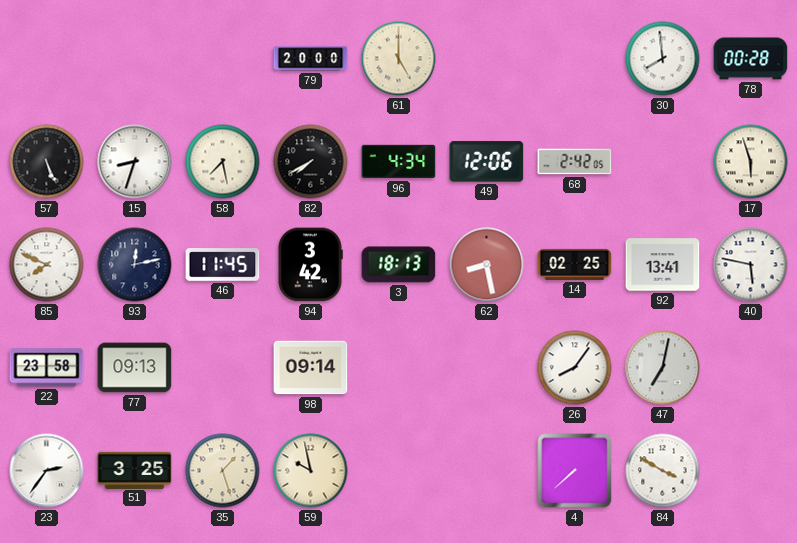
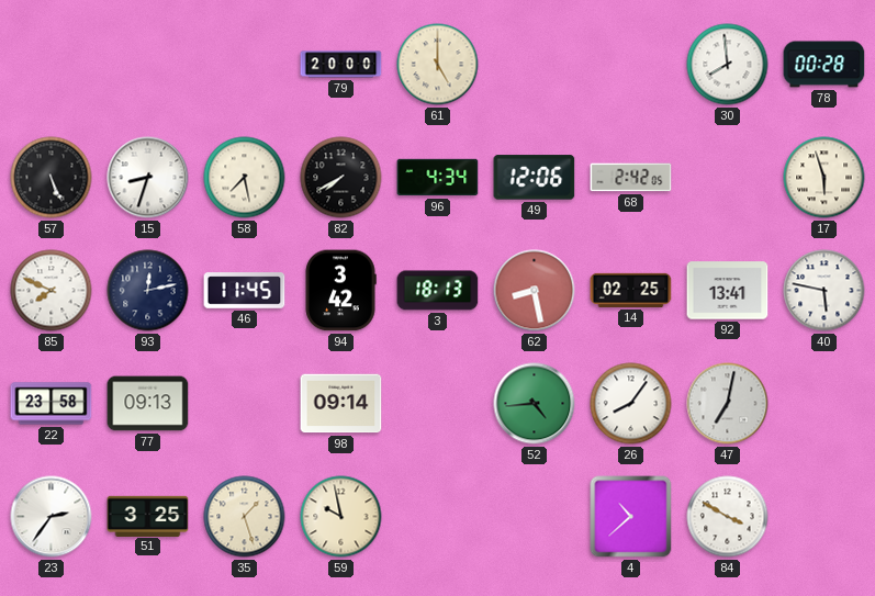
52: none -> 4:44 (535, 404)
4: 7:38 -> 10:38 (631, 517)
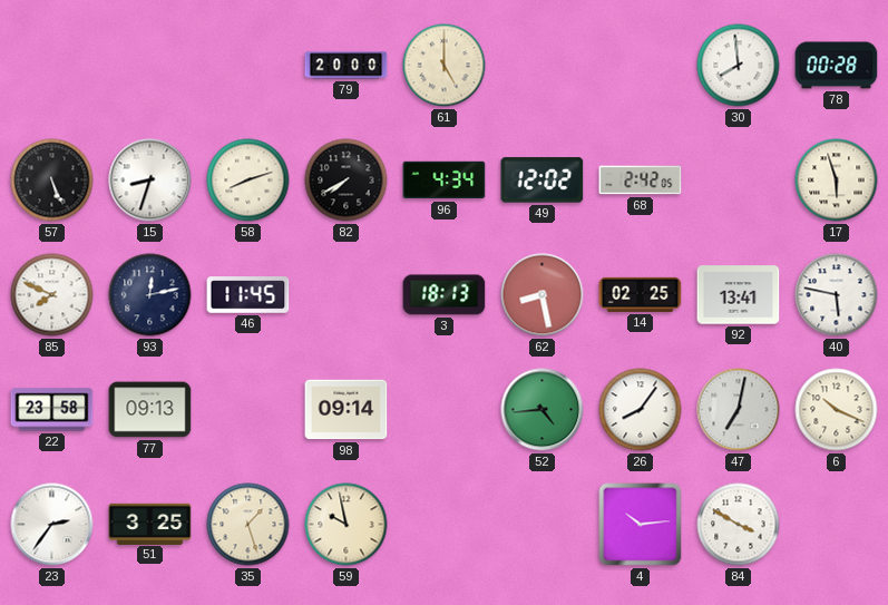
58: 7:28 -> 8:12 (248, 180)
49: 12:06 -> 12:02 (543, 180)
94: 3:42 -> none (340, 291)
6: none -> 10:19 (837, 410)
4: 10:38 -> 10:14 (641, 525)
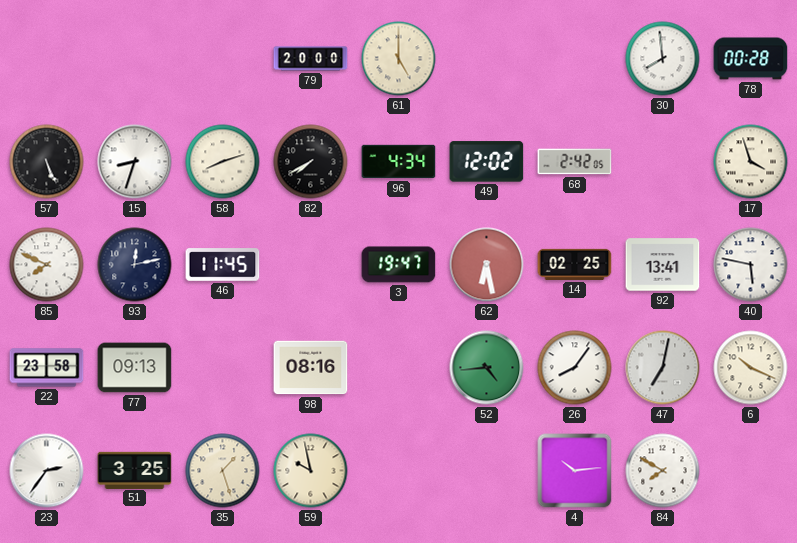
17: 5:57 -> 3:57 (751, 162)
3: 18:13 -> 19:47 (399, 265)
62: 8:28 -> 6:28 (487, 265)
98: 09:14 -> 08:16 (311, 368)
84: 3:50 -> 7:50 (663, 471)
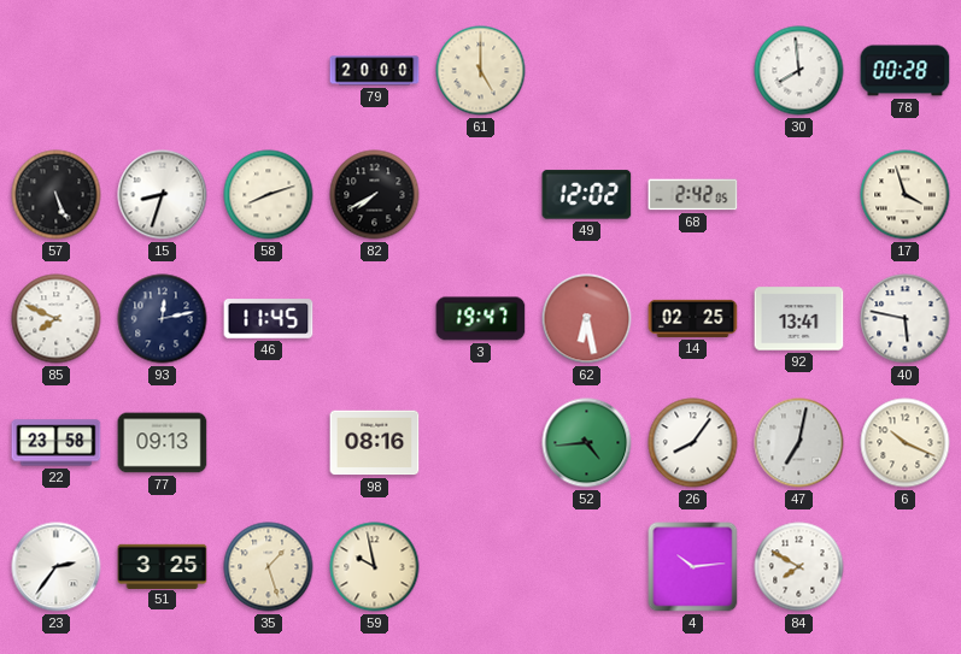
96: 4:34 -> none (399, 162)
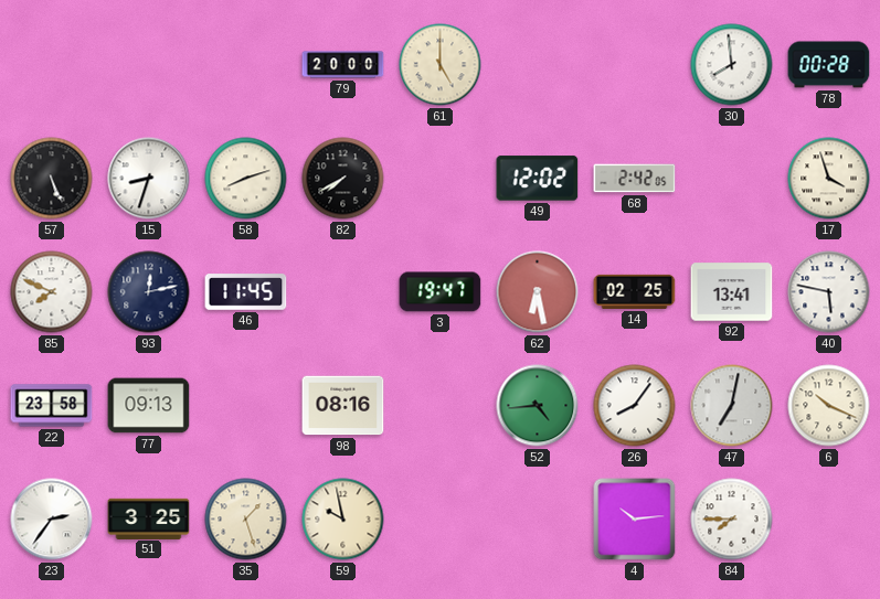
84: 7:50 -> 7:45 (732, 520)
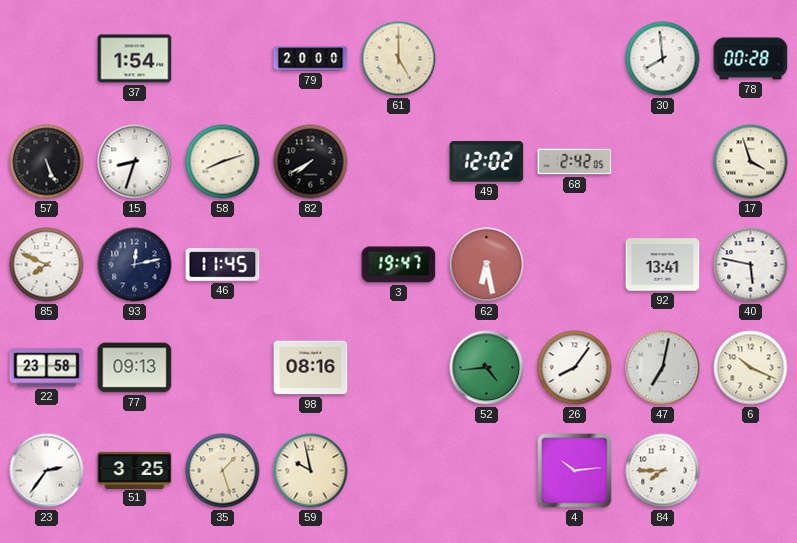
37: none -> 1:54 (135, 59)
14: 02:25 -> none (635, 291)
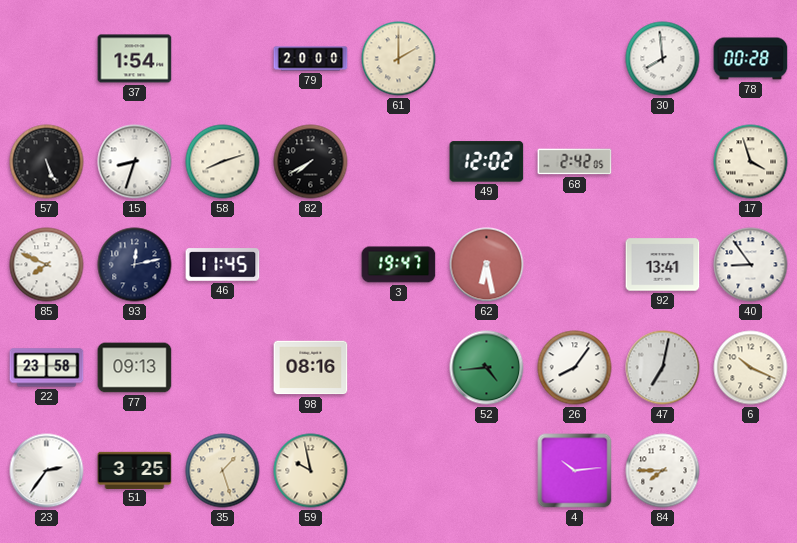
61: 5:00 -> 2:00 (399, 59)
40: 5:47 -> 8:54 (751, 265)
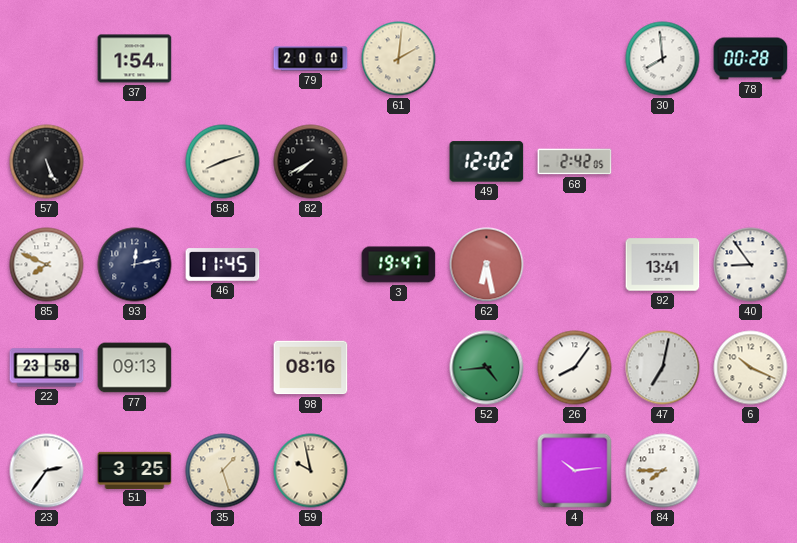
61: 2:00 -> 2:01 (399, 59)
15: 8:33 -> none (135, 162)
17: 3:57 -> none (751, 162)
